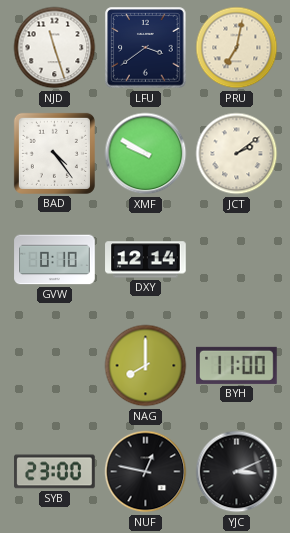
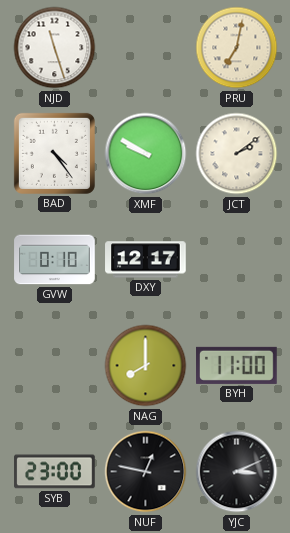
LFU: 3:39 -> none (146, 48)
DXY: 12:14 -> 12:17 (146, 260)
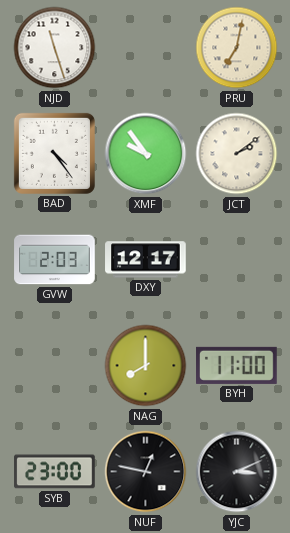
XMF: 9:50 -> 9:54 (146, 154)
GVW: 0:10 -> 2:03 (55, 260)
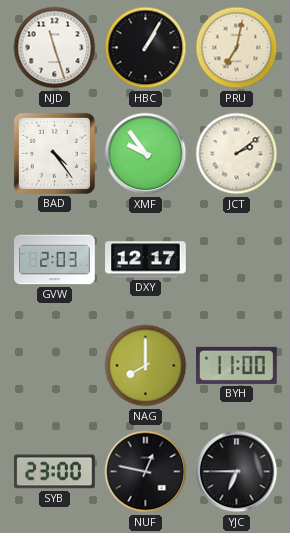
HBC: none -> 1:05 (146, 48)
YJC: 3:11 -> 6:45 (237, 472)
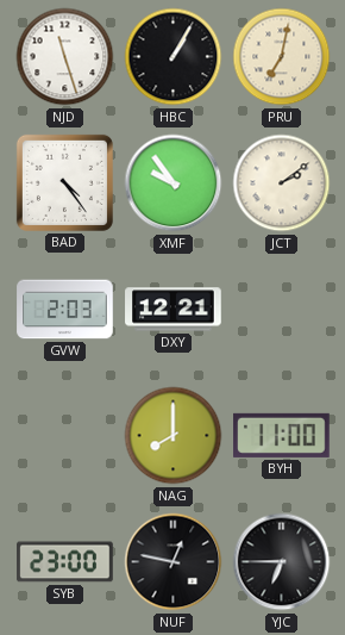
DXY: 12:17 -> 12:21 (174, 310)
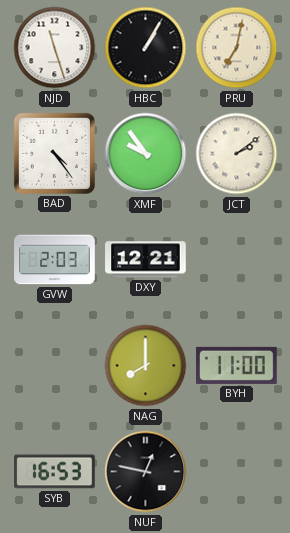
SYB: 23:00 -> 16:53 (55, 472)
YJC: 6:45 -> none (282, 562)
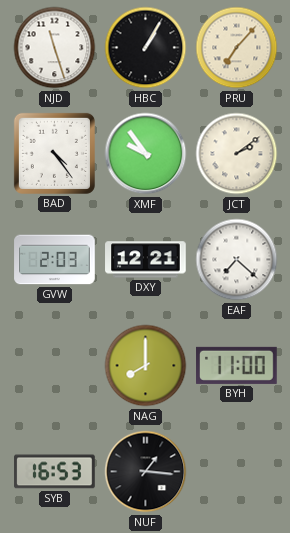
PRU: 7:02 -> 7:07 (237, 48)
EAF: none -> 7:22 (237, 260)
NUF: 12:47 -> 1:16 (146, 472)
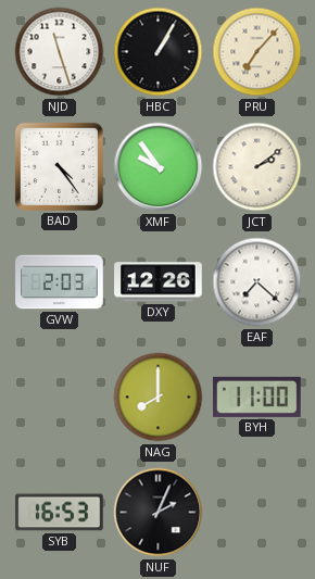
DXY: 12:21 -> 12:26 (159, 282)
NUF: 1:16 -> 2:04 (159, 513)
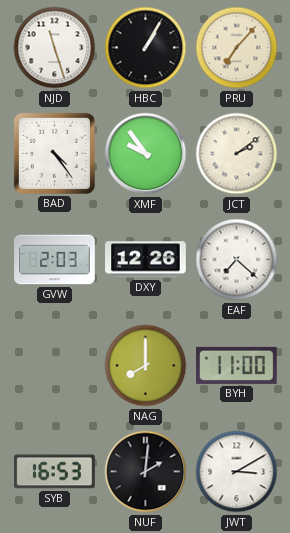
NUF: 2:04 -> 2:01 (146, 472)
JWT: none -> 3:10 (237, 472)
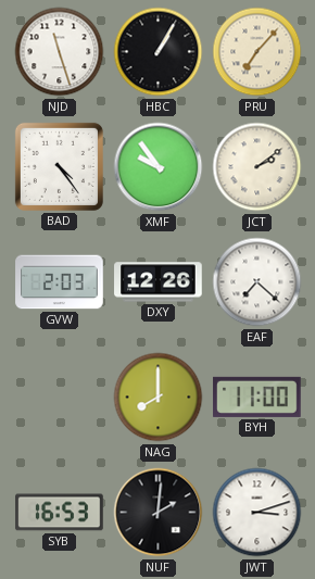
JWT: 3:10 -> 3:12 (257, 513)
